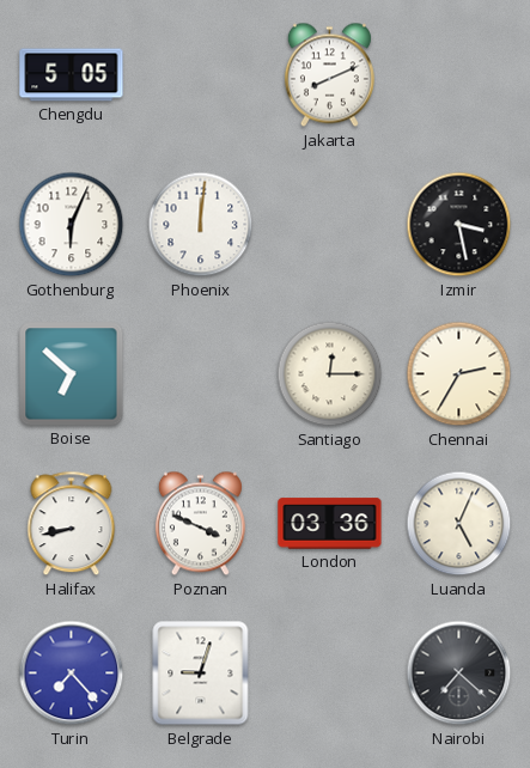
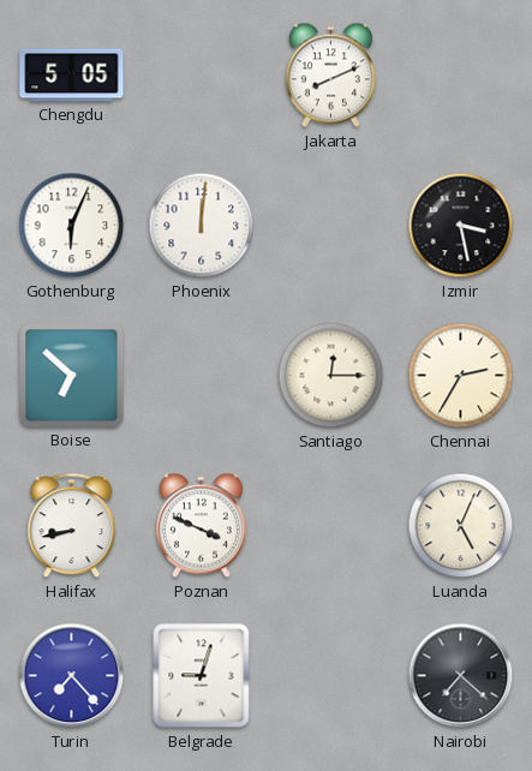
London: 03:36 -> none (330, 524)
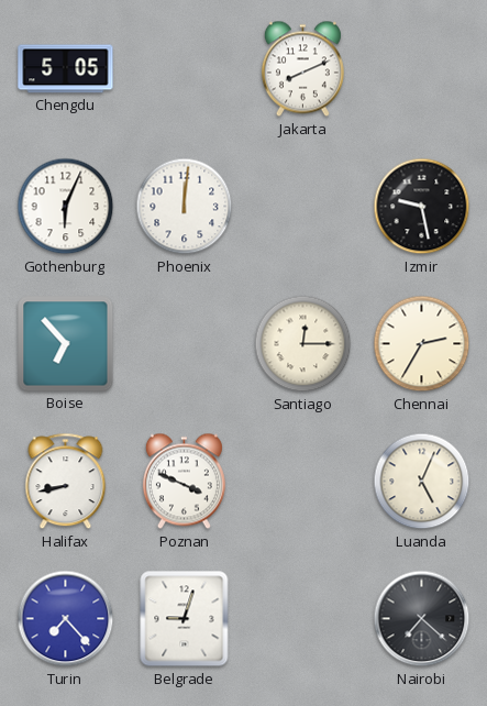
Izmir: 3:28 -> 9:28 (422, 207)
Boise: 6:52 -> 6:53 (66, 344)
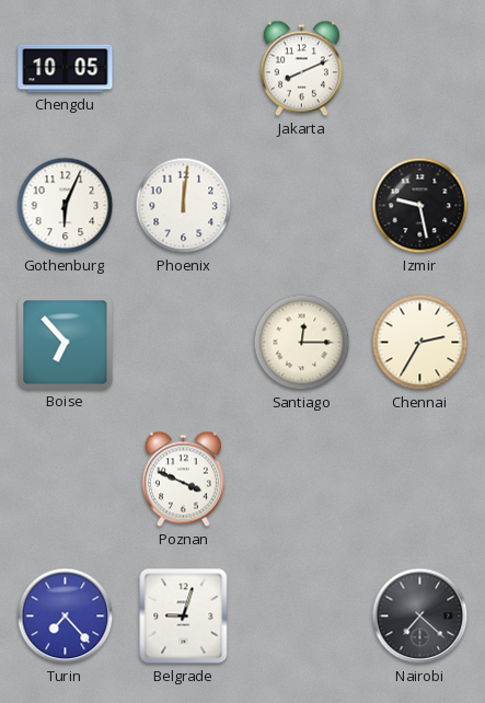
Chengdu: 5:05 -> 10:05 (66, 69)
Halifax: 8:43 -> none (66, 482)
Luanda: 5:04 -> none (422, 482)
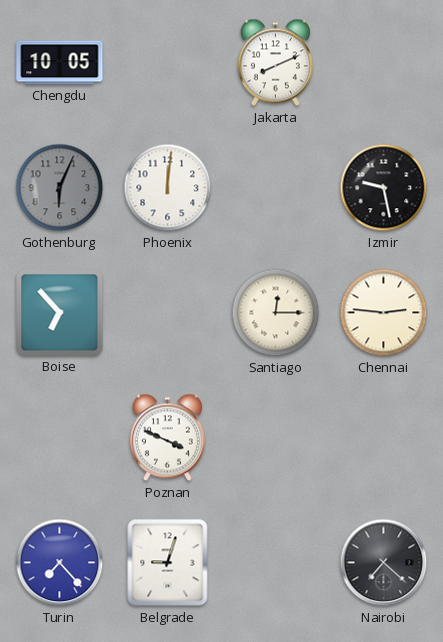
Gothenburg dial: white -> grey (60, 188)
Chennai: 2:35 -> 2:46 (384, 313)
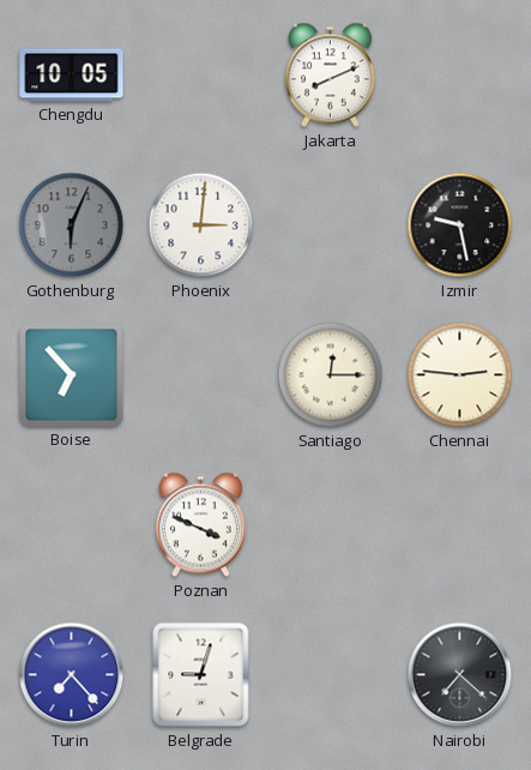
Phoenix: 12:01 -> 3:01 (201, 225)
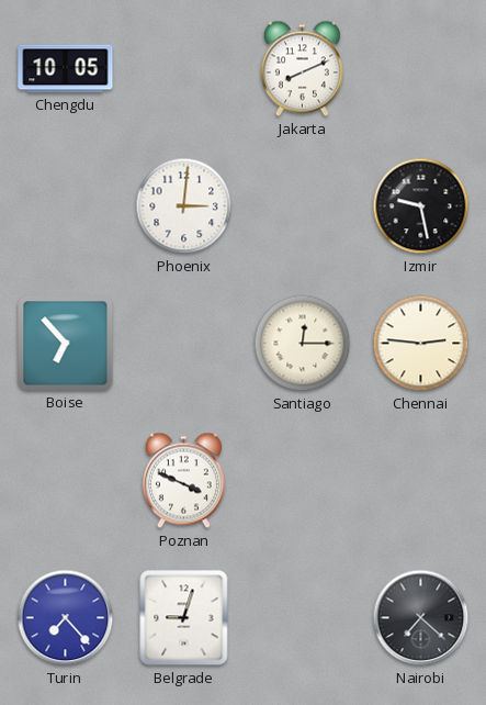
Gothenburg: 6:04 -> none (72, 225)
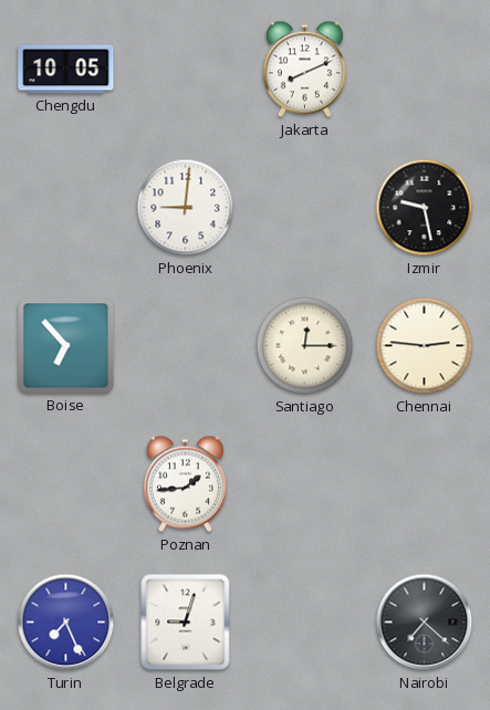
Phoenix: 3:01 -> 9:01 (186, 208)
Poznan: 3:49 -> 1:44 (185, 484)
Turin: 7:23 -> 7:26 (66, 623)
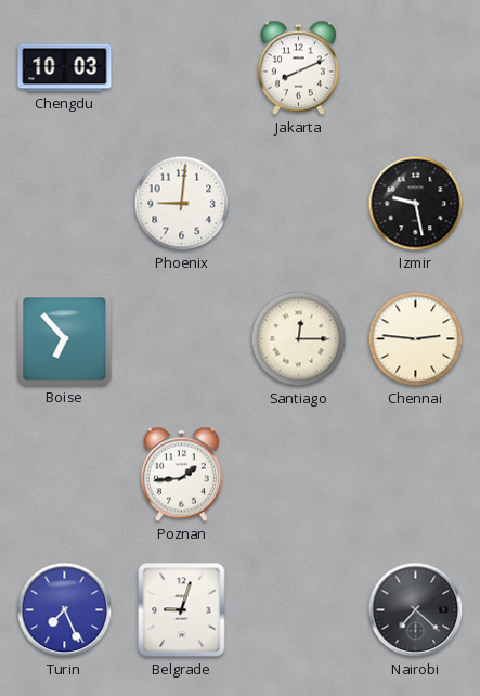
Chengdu: 10:05 -> 10:03 (65, 68)
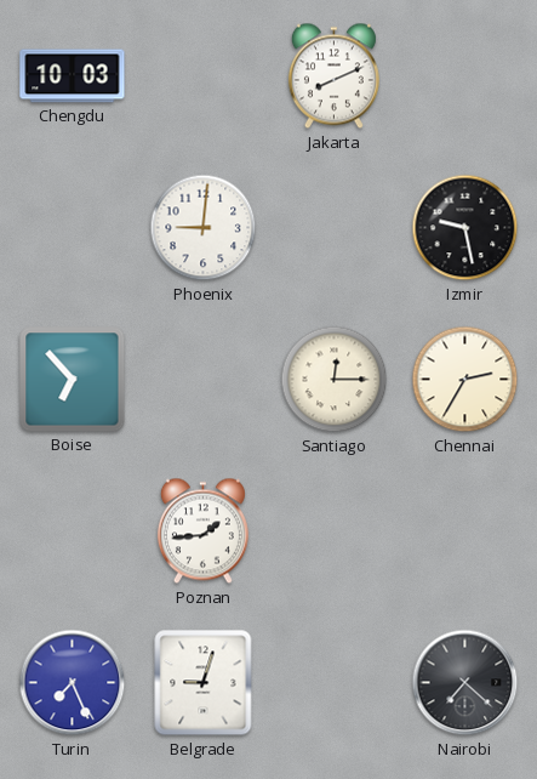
Chennai: 2:46 -> 2:35 (465, 380)
